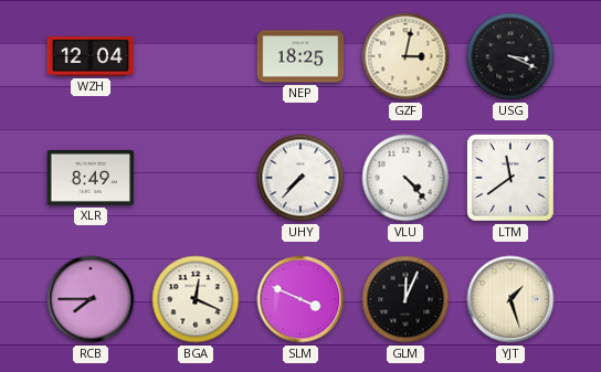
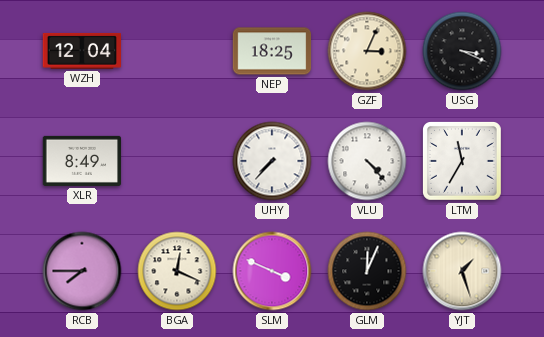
GZF: 3:02 -> 3:04 (367, 51)
LTM: 11:39 -> 11:35 (463, 162)
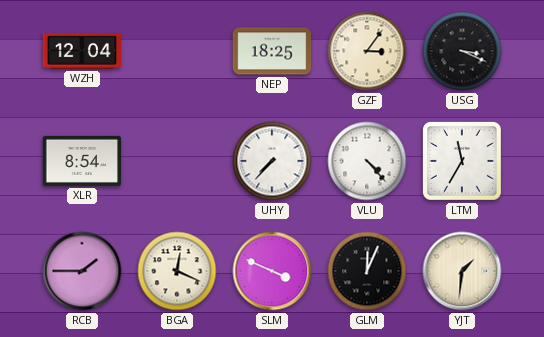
GZF: 3:04 -> 3:06 (367, 51)
XLR: 8:49 -> 8:54 (82, 161)
RCB: 7:45 -> 1:45 (82, 271)
YJT: 1:27 -> 1:31 (462, 271)
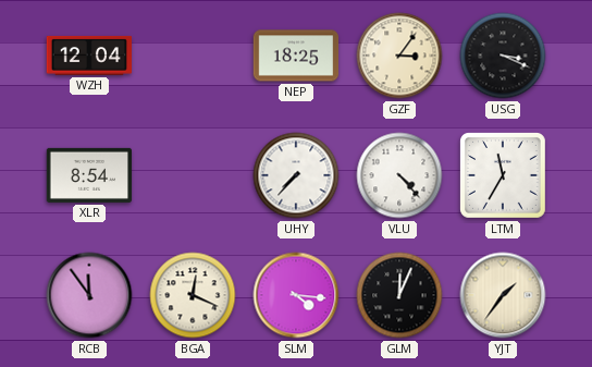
RCB: 1:45 -> 11:54 (89, 295)
SLM: 3:49 -> 4:16 (296, 295)
YJT: 1:31 -> 1:36 (503, 295)
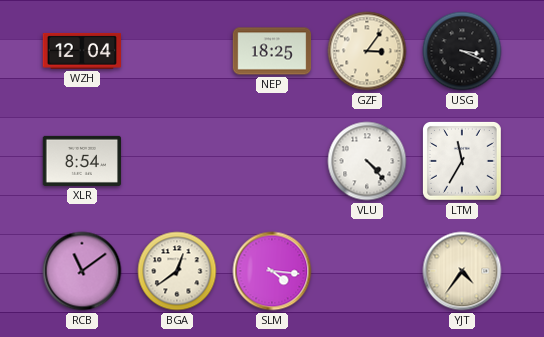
UHY: 7:37 -> none (296, 175)
RCB: 11:54 -> 11:09 (82, 271)
BGA: 12:19 -> 12:39 (177, 271)
GLM: 12:04 -> none (399, 295)
YJT: 1:36 -> 4:36 (462, 271)
